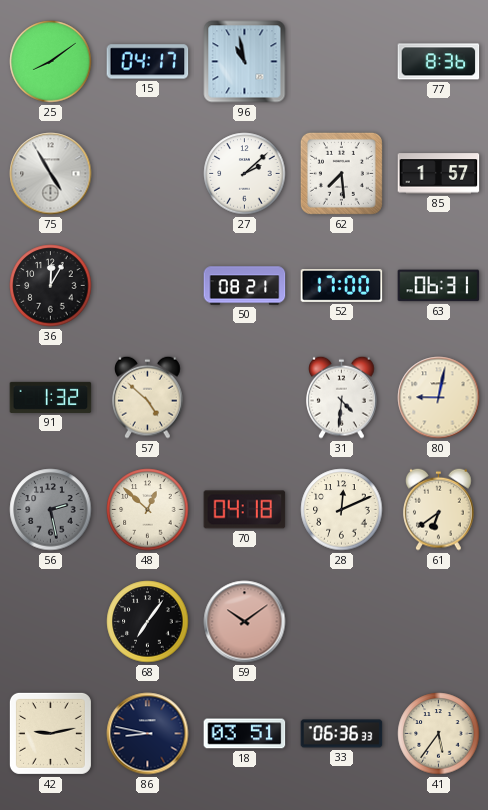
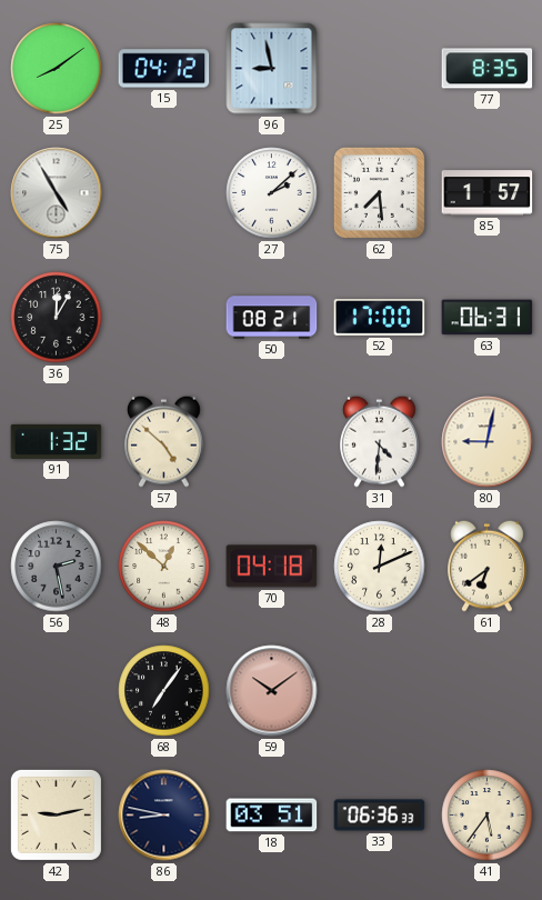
15: 04:17 -> 04:12 (164, 69)
96: 10:58 -> 8:58 (272, 69)
77: 8:36 -> 8:35 (488, 69)
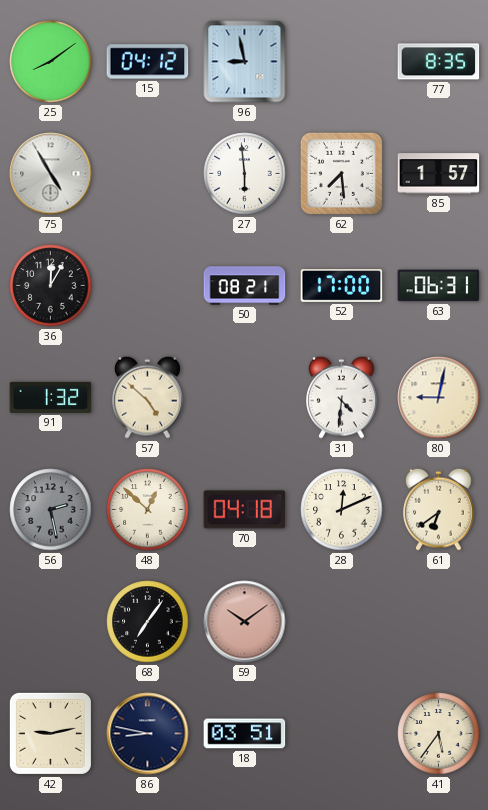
27: 2:08 -> 5:59 (245, 174)
33: 06:36 -> none (380, 816)
